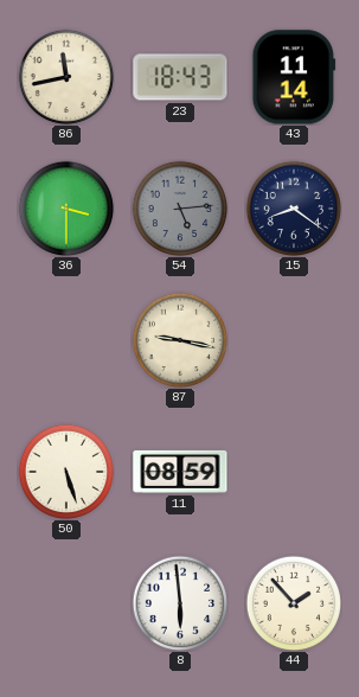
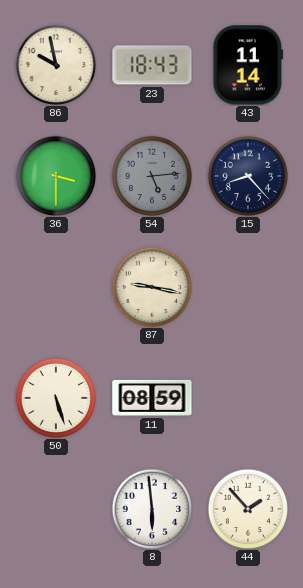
86: 11:43 -> 9:58 (55, 64)
15: 8:21 -> 8:23 (247, 175)
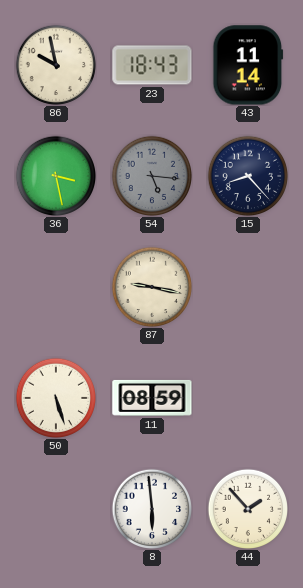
36: 3:30 -> 3:28 (55, 175)
54: 5:14 -> 5:16 (151, 175)
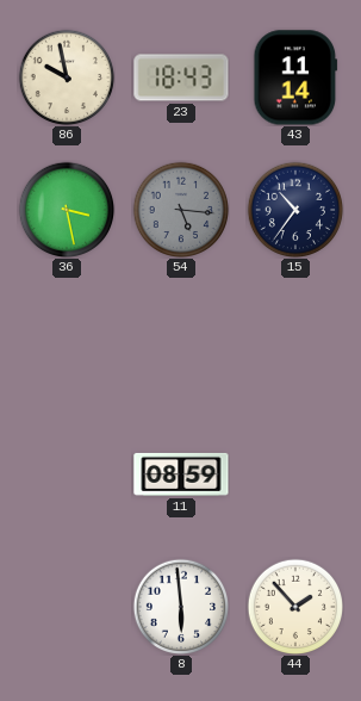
15: 8:23 -> 10:36 (294, 209)
87: 9:17 -> none (151, 286)
50: 5:27 -> none (55, 397)
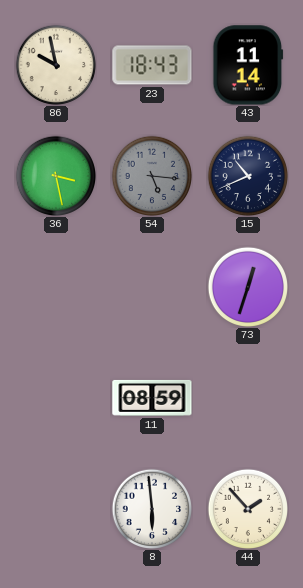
15: 10:36 -> 10:41 (247, 175)
73: none -> 12:33 (247, 286)
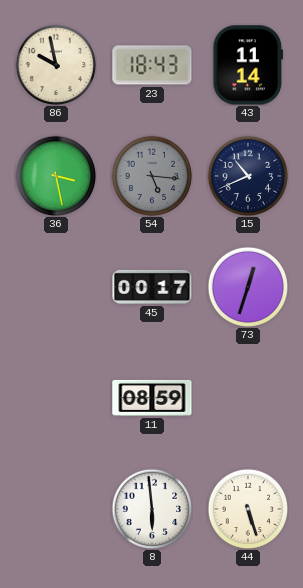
45: none -> 00:17 (152, 287)
44: 1:53 -> 5:27 (247, 508)
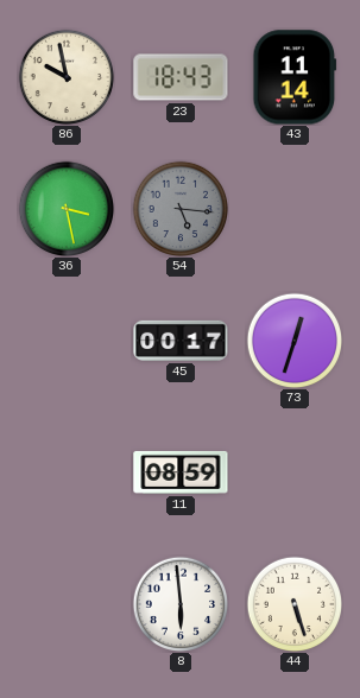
15: 10:41 -> none (247, 175)
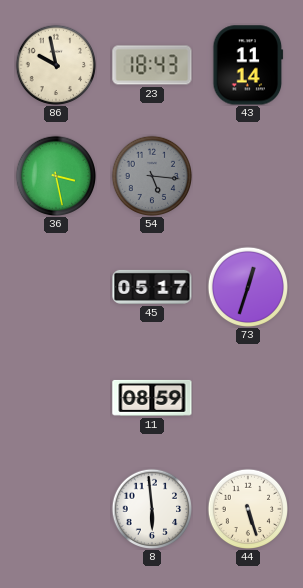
45: 00:17 -> 05:17 (152, 287)
